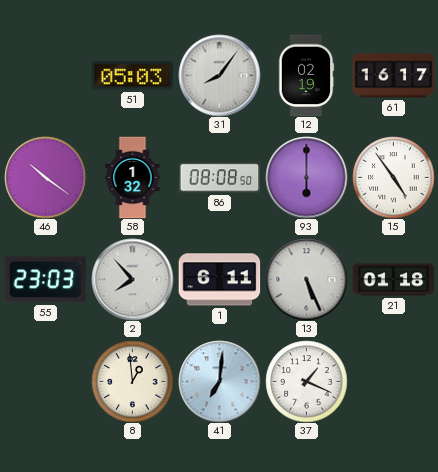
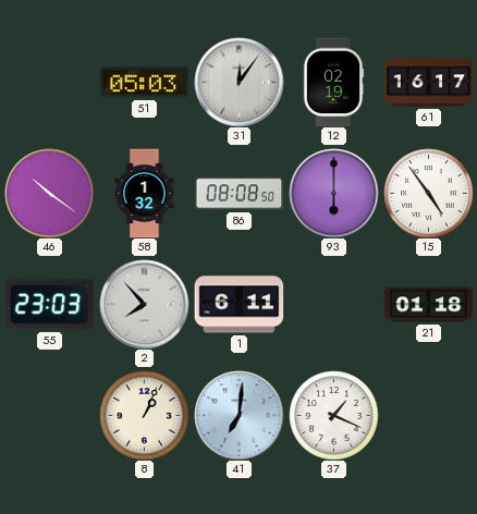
31: 8:06 -> 12:06 (238, 82)
13: 5:26 -> none (306, 279)
8: 12:59 -> 1:04 (144, 415)
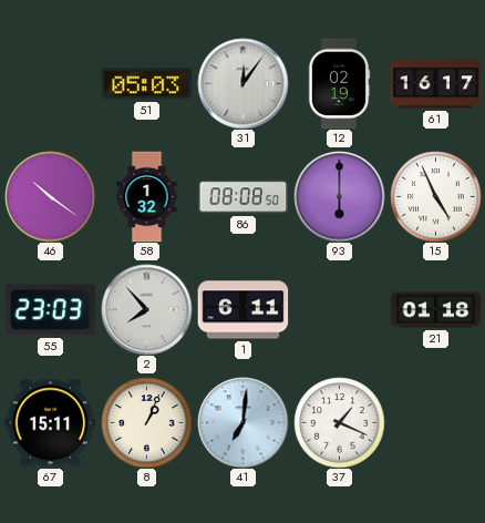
15: 4:54 -> 4:56 (435, 196)
67: none -> 15:11 (50, 423)
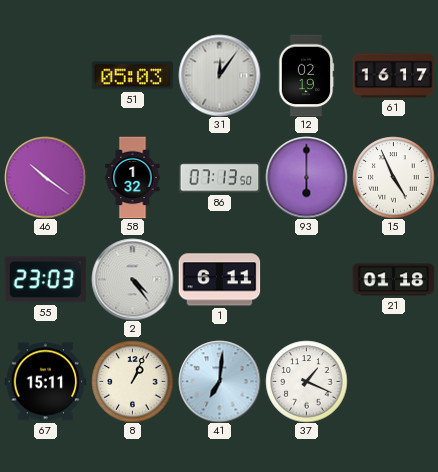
86: 08:08 -> 07:13 (219, 178)
2: 7:53 -> 4:24 (132, 279)
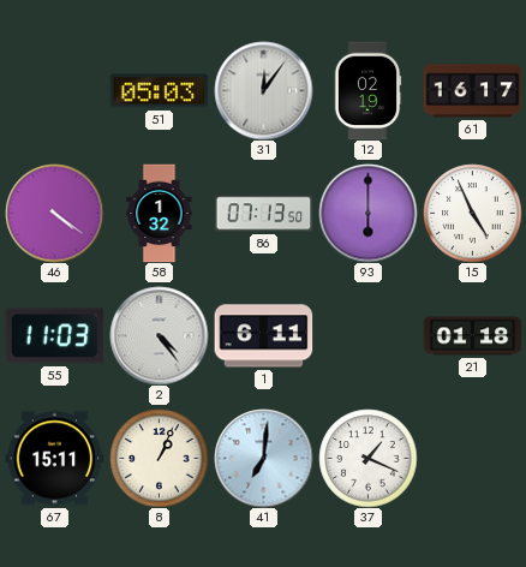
46: 10:21 -> 4:21 (54, 213)
55: 23:03 -> 11:03 (54, 336)
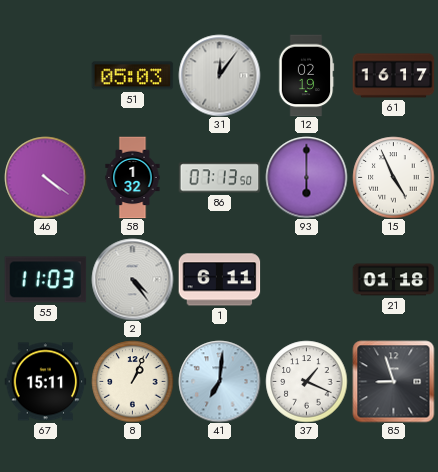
85: none -> 8:57 (393, 381)
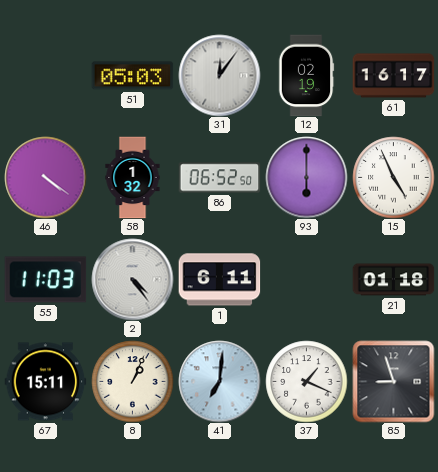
86: 07:13 -> 06:52 (219, 178)
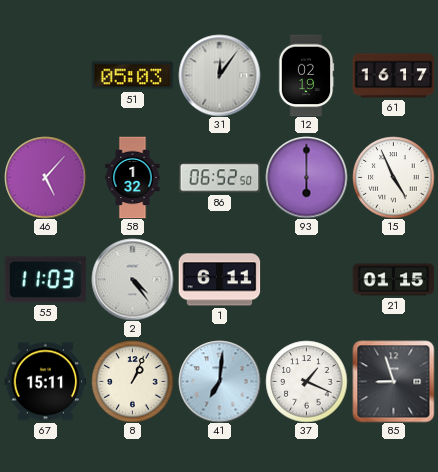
46: 4:21 -> 5:07 (45, 177)
21: 01:18 -> 01:15 (393, 280)
